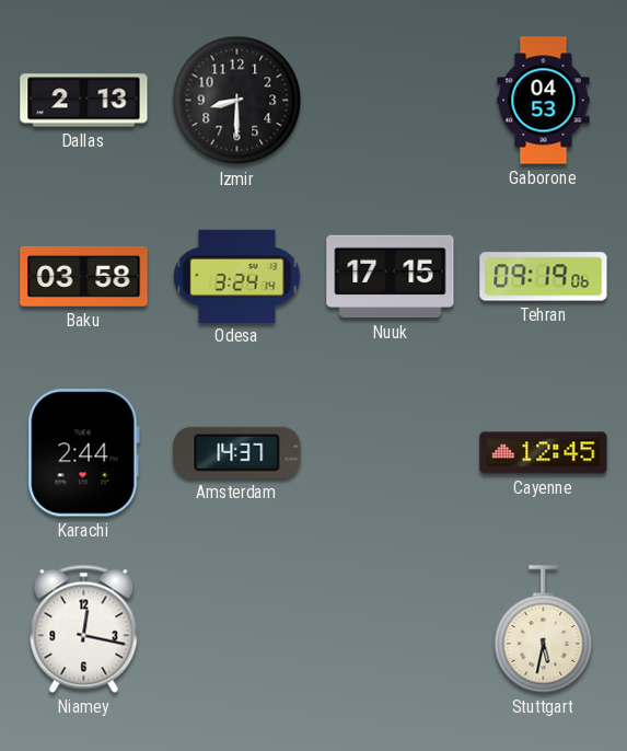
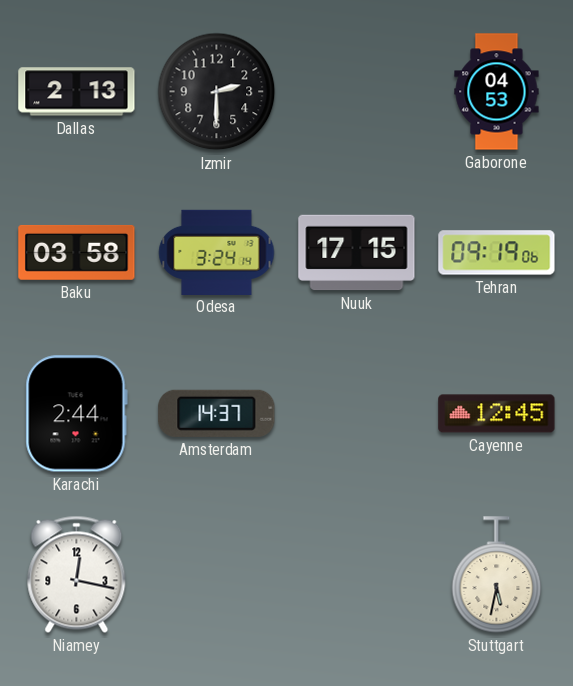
Izmir: 8:30 -> 2:30 (217, 92)
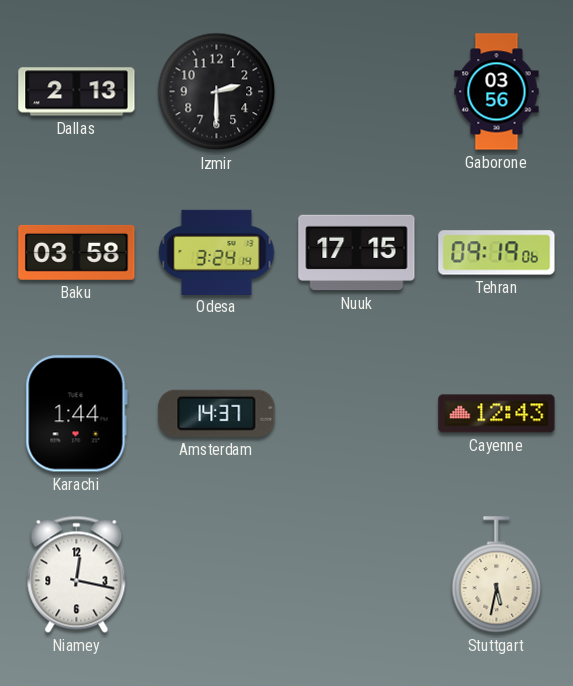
Gaborone: 04:53 -> 03:56 (497, 92)
Karachi: 2:44 -> 1:44 (76, 414)
Cayenne: 12:45 -> 12:43 (497, 414)
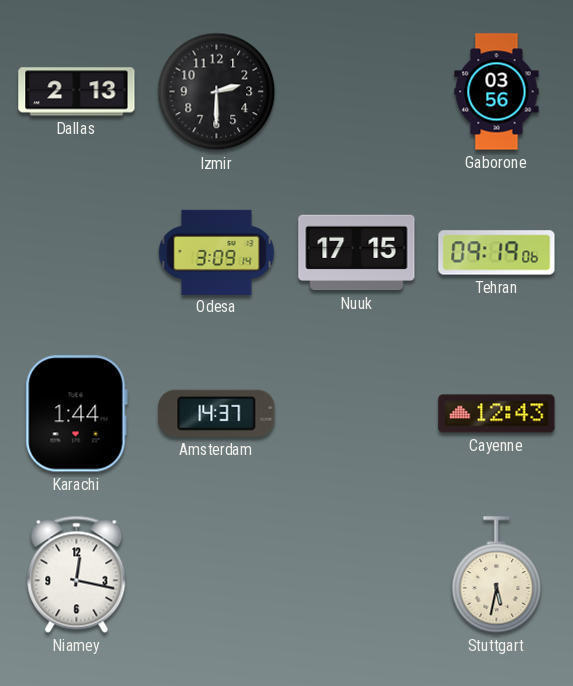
Baku: 03:58 -> none (77, 252)
Odesa: 3:24 -> 3:09 (217, 252)
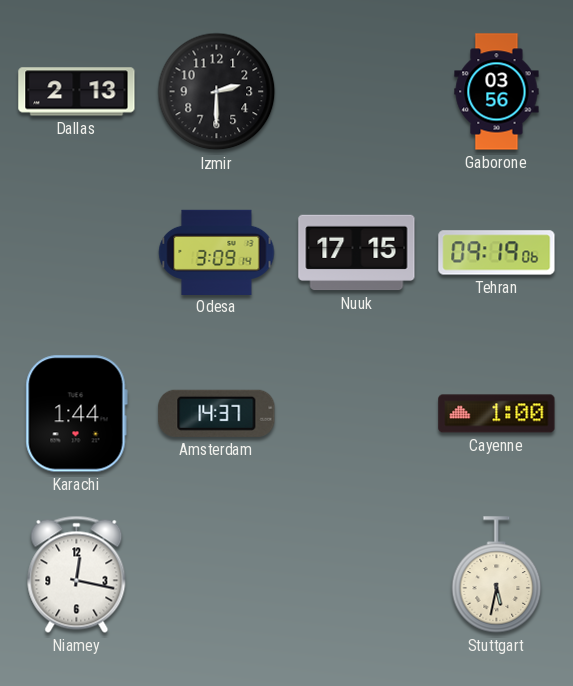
Cayenne: 12:43 -> 1:00 (497, 414)
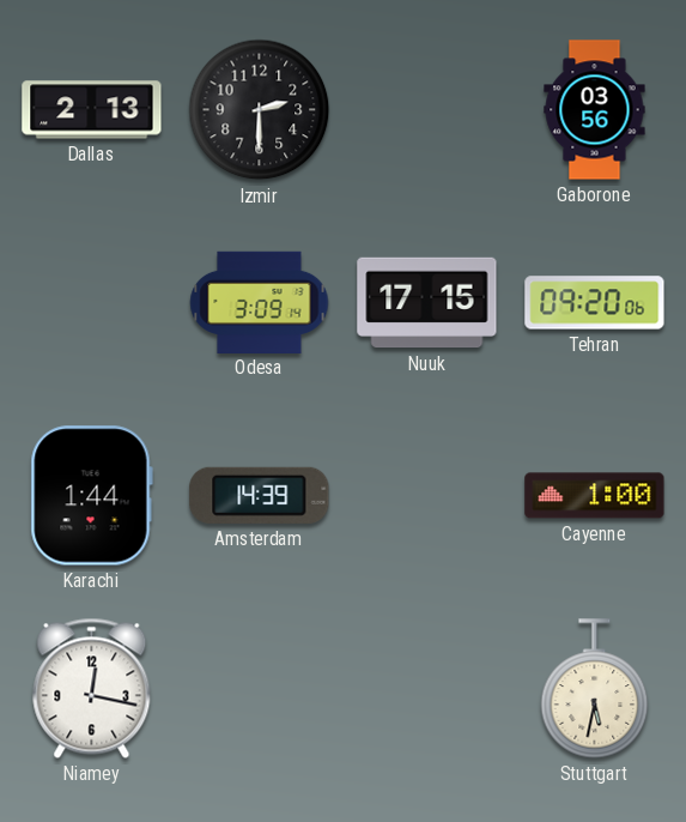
Tehran: 09:19 -> 09:20 (595, 303)
Amsterdam: 14:37 -> 14:39 (260, 495)
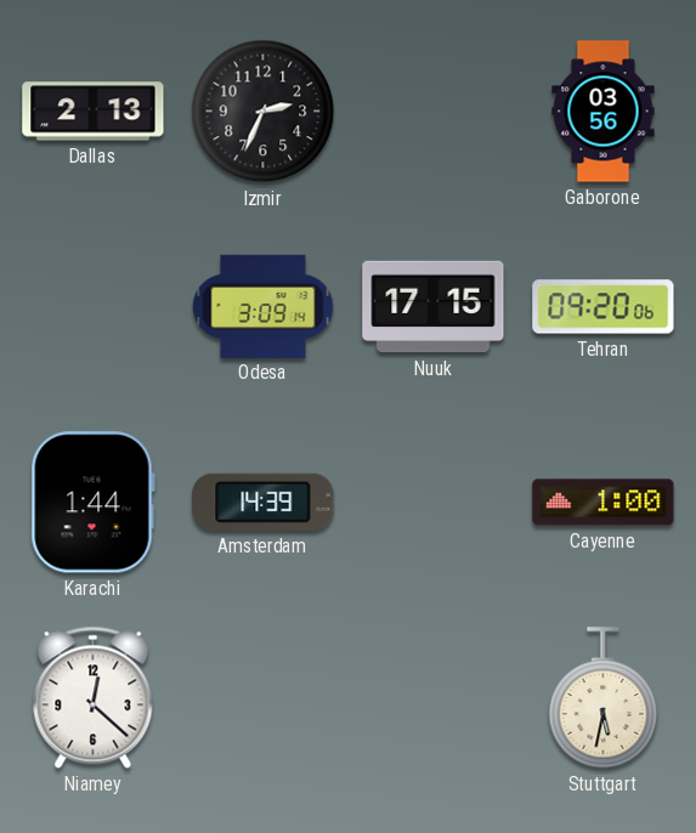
Izmir: 2:30 -> 2:34 (264, 112)
Niamey: 12:17 -> 12:22 (94, 697)
